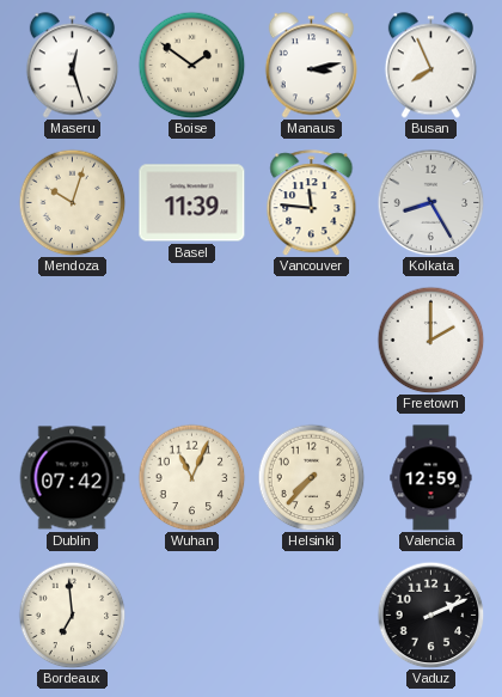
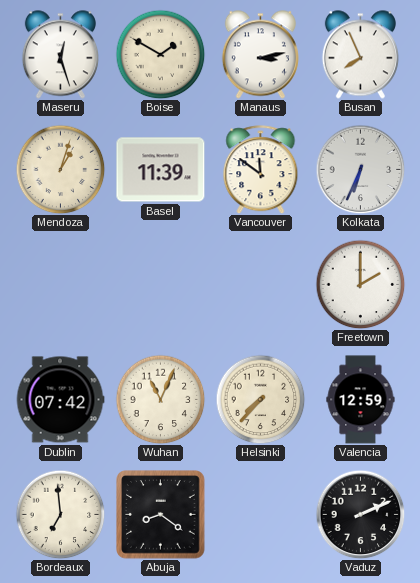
Boise: 1:51 -> 1:50 (160, 54)
Mendoza: 10:03 -> 1:03 (60, 169)
Vancouver: 11:46 -> 11:51 (261, 170)
Kolkata: 8:25 -> 6:34 (360, 169)
Abuja: none -> 8:21 (161, 515)
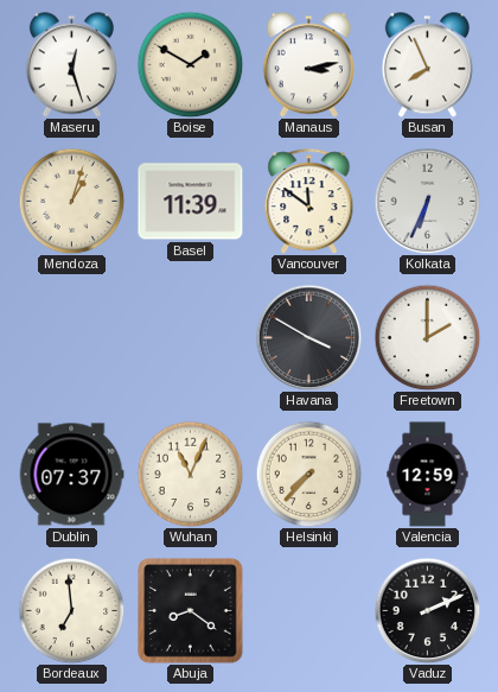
Havana: none -> 3:50 (308, 337)
Dublin: 07:42 -> 07:37 (71, 475)
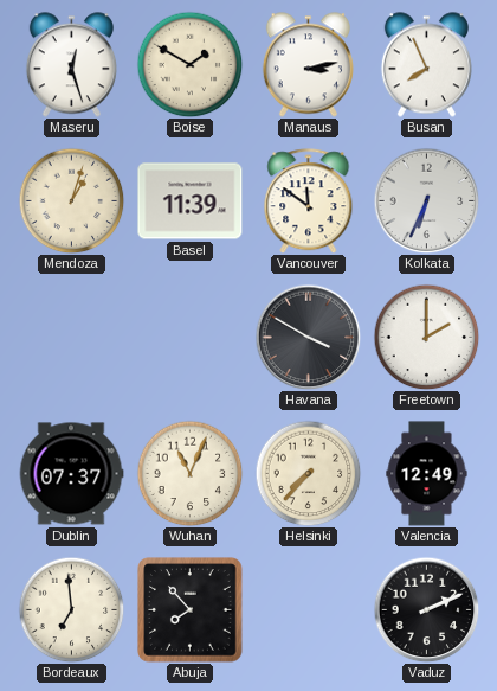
Valencia: 12:59 -> 12:49 (427, 474)
Abuja: 8:21 -> 7:53 (191, 610)
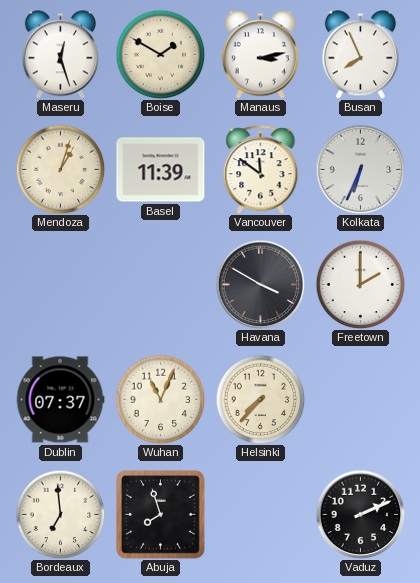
Valencia: 12:49 -> none (427, 474)
Abuja: 7:53 -> 7:57 (161, 515)
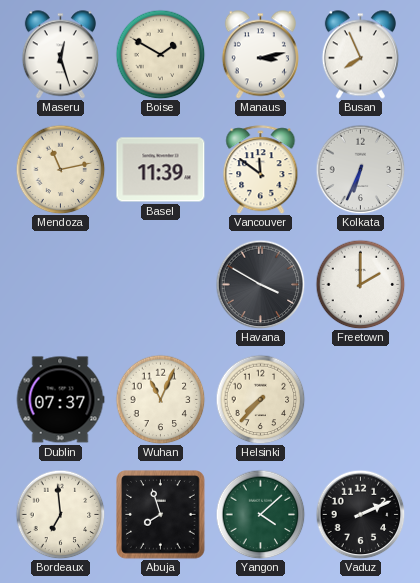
Mendoza: 1:03 -> 11:13 (60, 169)
Yangon: none -> 4:08 (260, 514)
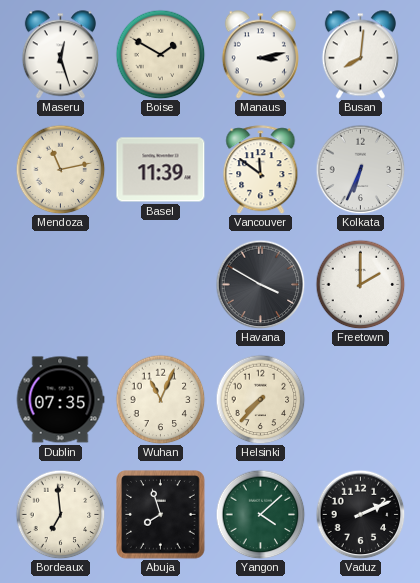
Busan: 7:56 -> 8:01 (360, 55)
Dublin: 07:37 -> 07:35 (60, 400)
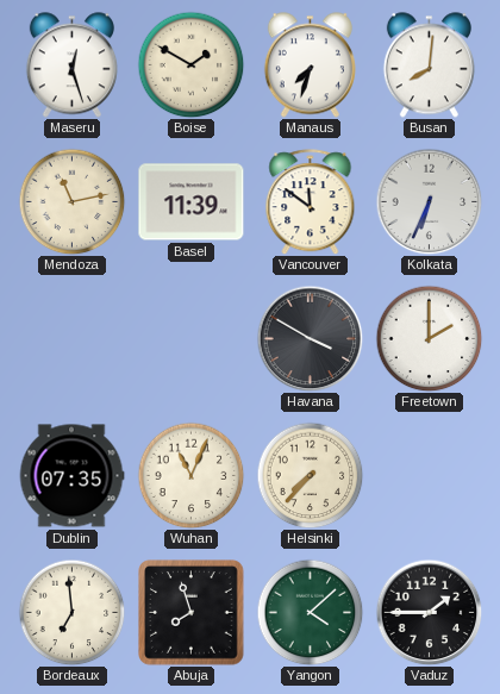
Manaus: 3:13 -> 7:33 (310, 65)
Vaduz: 2:11 -> 1:45 (429, 612)
